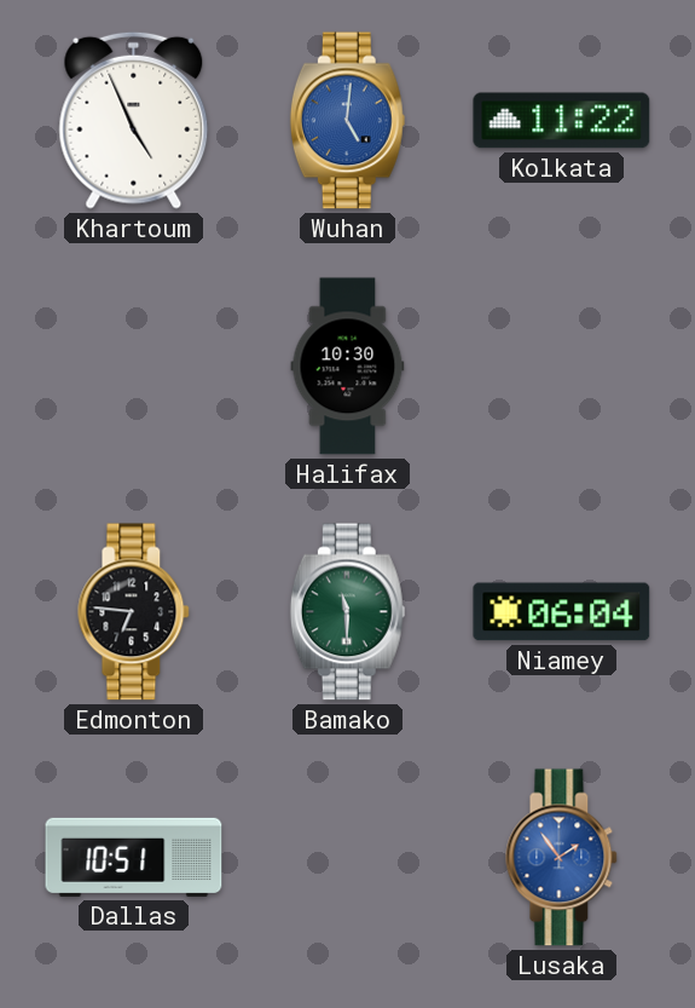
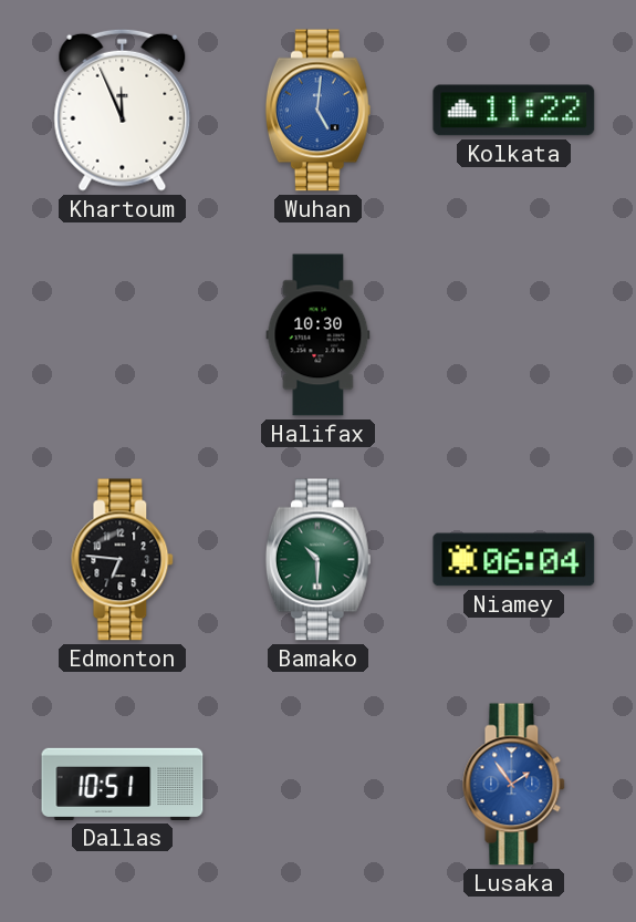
Khartoum: 4:56 -> 11:56 (123, 110)
Bamako: 11:30 -> 10:30 (317, 560)
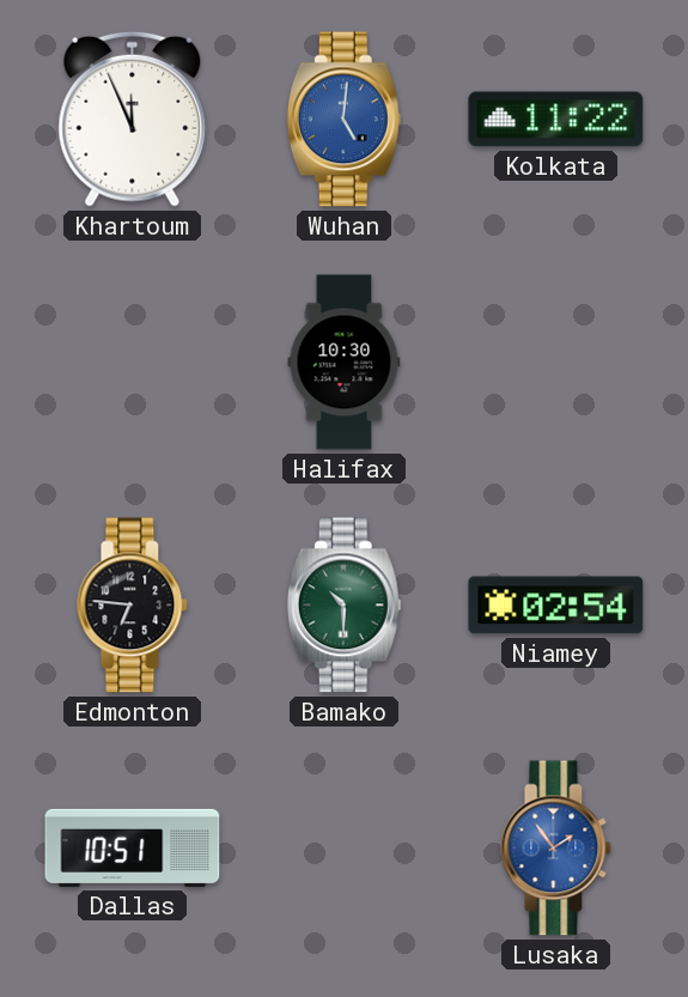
Niamey: 06:04 -> 02:54 (556, 606)
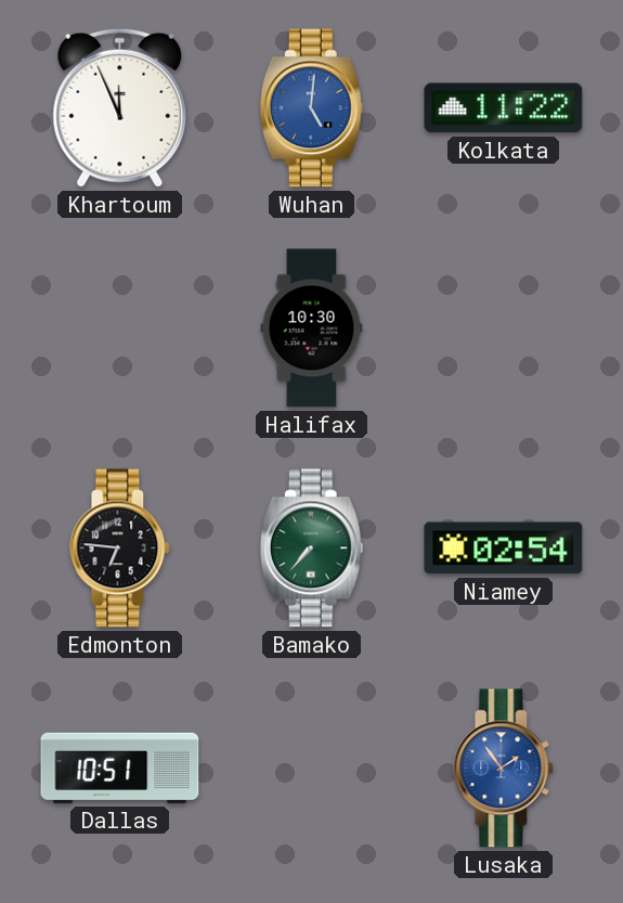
Bamako: 10:30 -> 7:37 (311, 549)
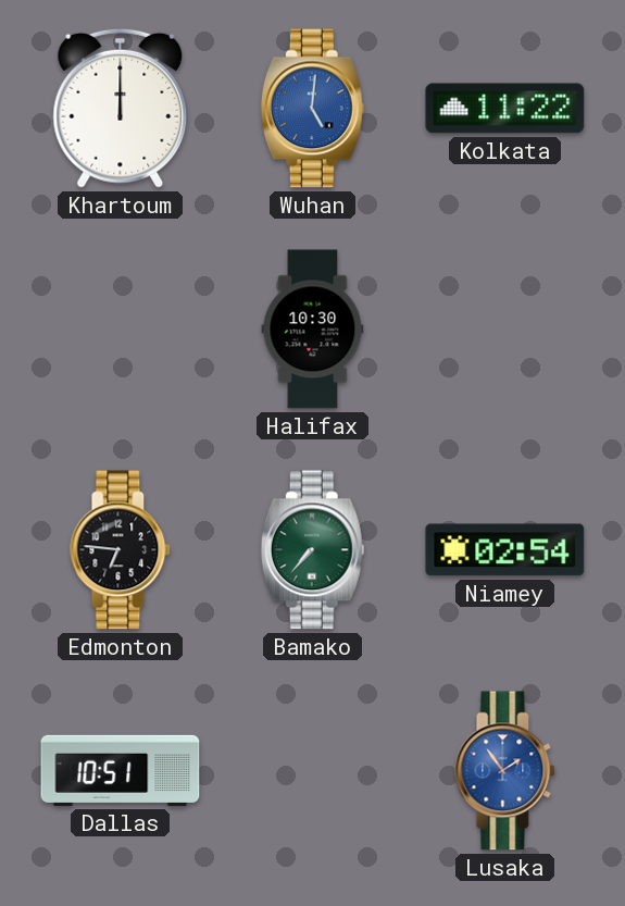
Khartoum: 11:56 -> 12:00 (121, 108)
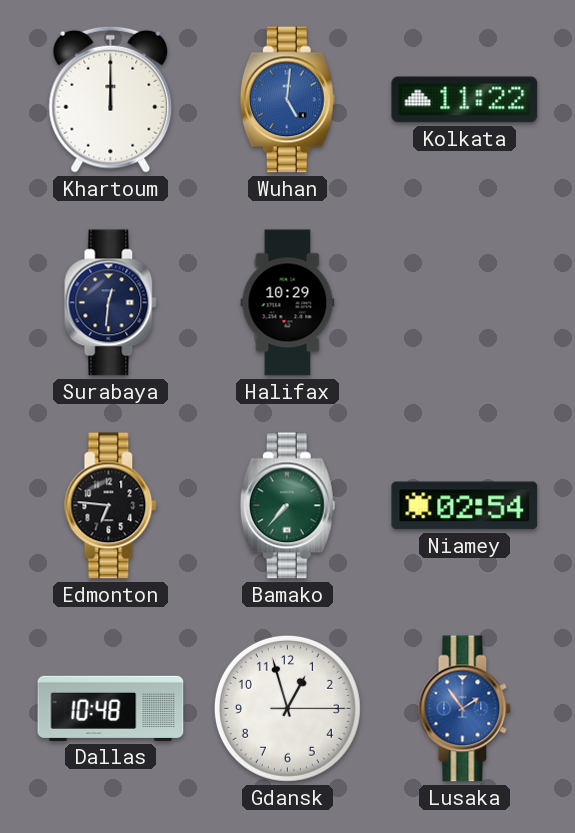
Surabaya: none -> 12:31 (111, 303)
Halifax: 10:30 -> 10:29 (288, 303)
Dallas: 10:51 -> 10:48 (111, 708)
Gdansk: none -> 12:57 (287, 708)
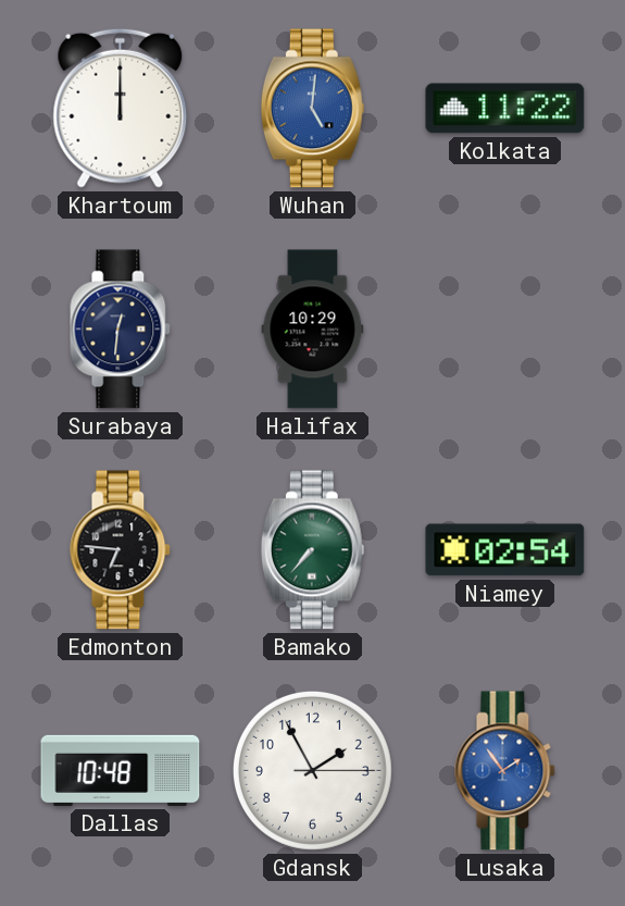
Gdansk: 12:57 -> 1:55 (312, 770)
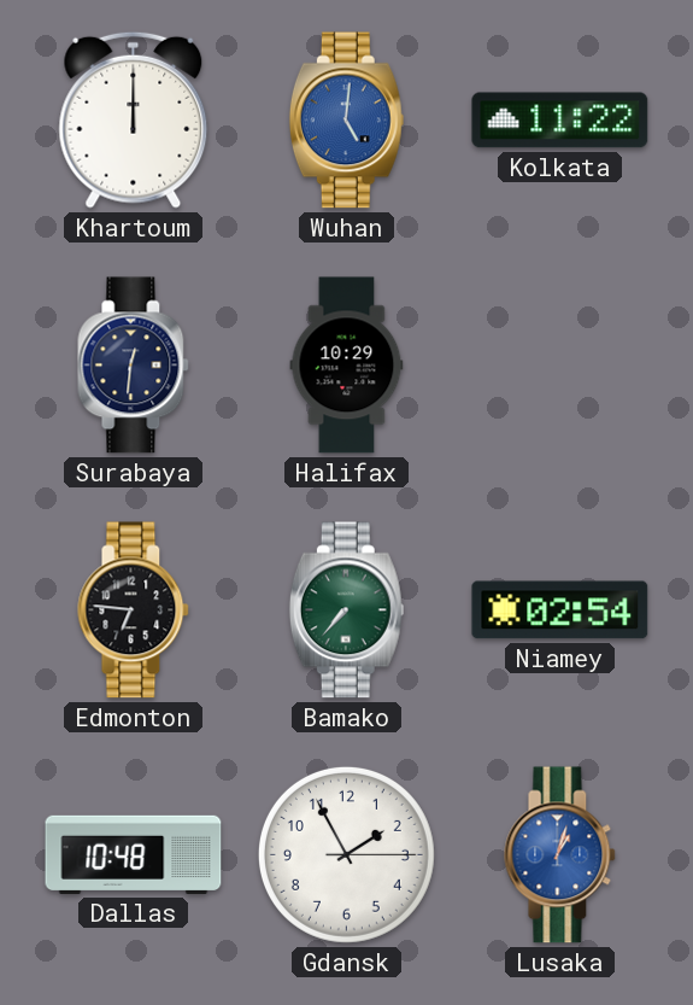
Lusaka: 1:54 -> 1:03 (560, 855)
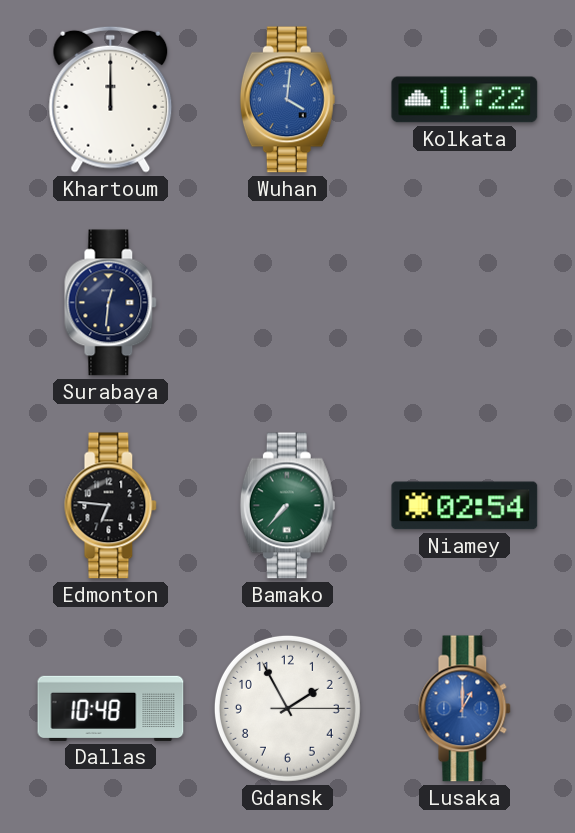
Wuhan: 5:01 -> 4:01 (287, 100)
Halifax: 10:29 -> none (347, 366)
Lusaka: 1:03 -> 1:00 (465, 709)
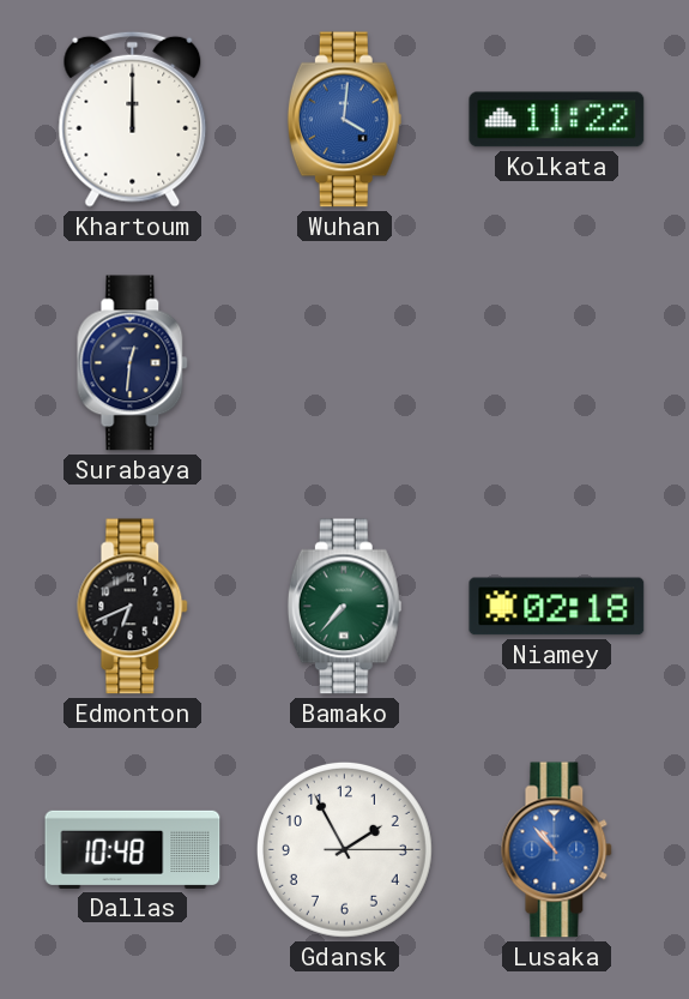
Edmonton: 6:46 -> 6:41 (133, 607)
Niamey: 02:54 -> 02:18 (557, 607)
Lusaka: 1:00 -> 10:53 (557, 850)
